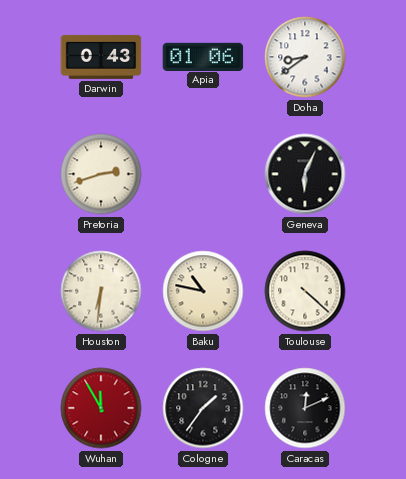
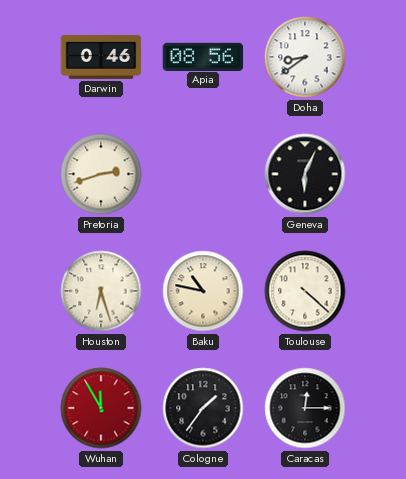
Darwin: 0:43 -> 0:46 (101, 57)
Apia: 01:06 -> 08:56 (203, 56)
Houston: 6:31 -> 6:27 (101, 291)
Caracas: 12:11 -> 12:15 (305, 408)
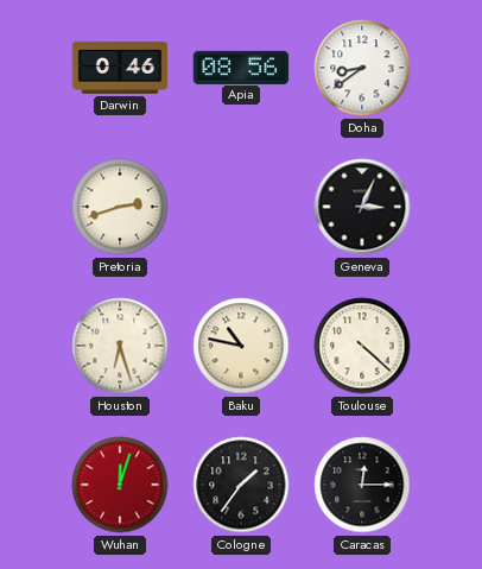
Geneva: 6:04 -> 3:04 (362, 207)
Wuhan: 11:55 -> 12:03 (120, 485)
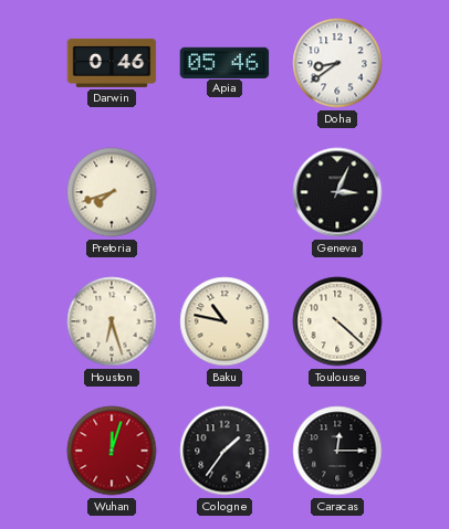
Apia: 08:56 -> 05:46 (224, 62)
Pretoria: 2:42 -> 7:42 (112, 192)
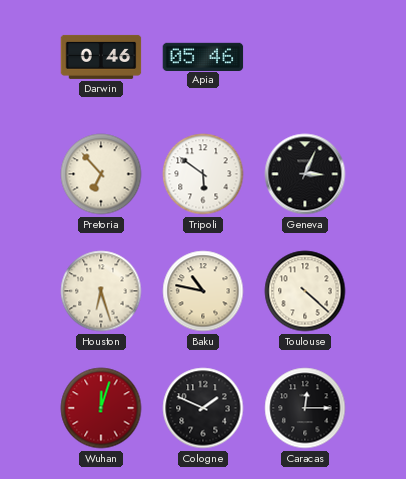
Doha: 8:39 -> none (337, 63)
Pretoria: 7:42 -> 6:53 (101, 174)
Tripoli: none -> 5:51 (203, 174)
Cologne: 1:36 -> 1:49 (203, 408)
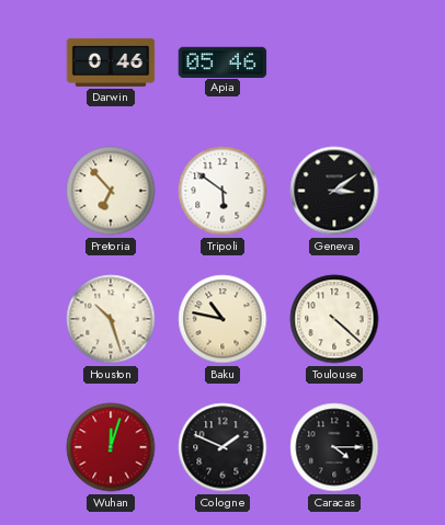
Geneva: 3:04 -> 3:09 (334, 191)
Houston: 6:27 -> 10:27 (111, 319)
Caracas: 12:15 -> 4:15 (334, 447)
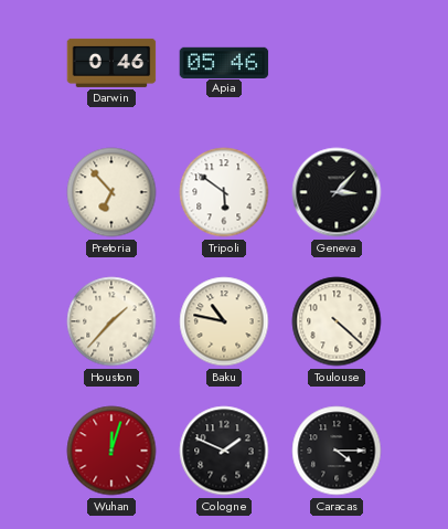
Geneva: 3:09 -> 3:07 (337, 192)
Houston: 10:27 -> 1:37 (111, 321)
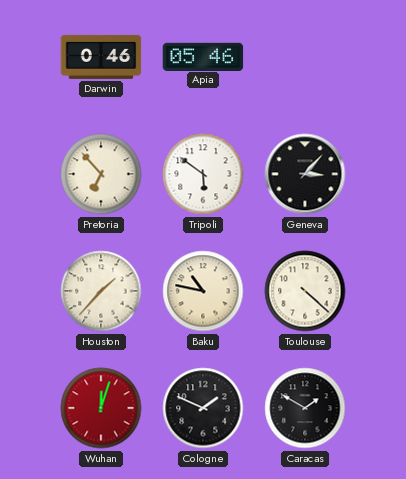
Caracas: 4:15 -> 1:50 (305, 408)
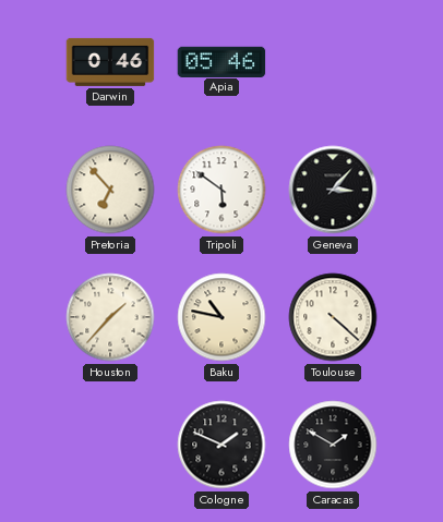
Wuhan: 12:03 -> none (101, 408)
